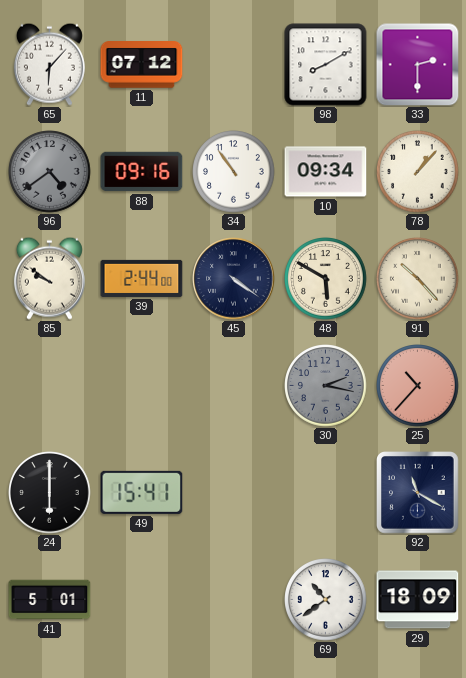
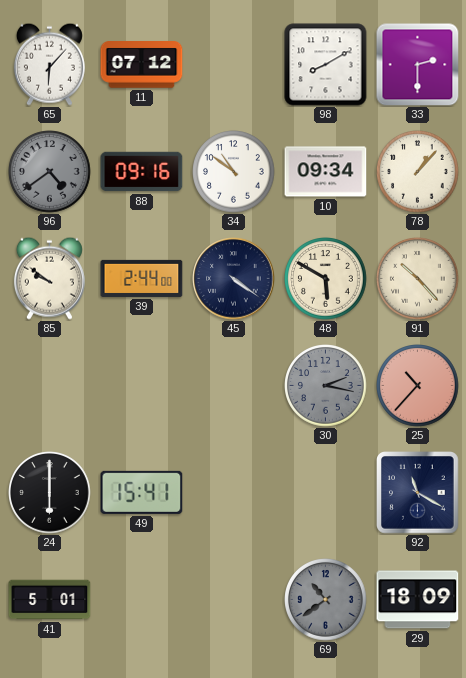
34: 10:54 -> 10:51 (234, 172)
69 dial: white -> grey (326, 600)
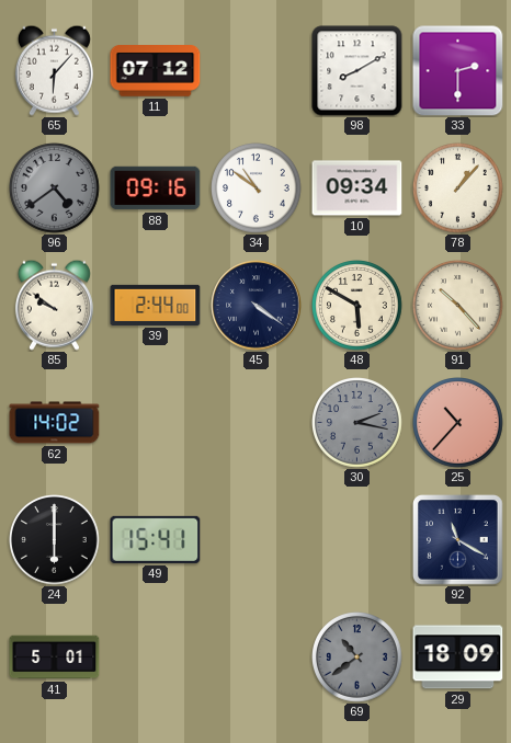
62: none -> 14:02 (55, 423)
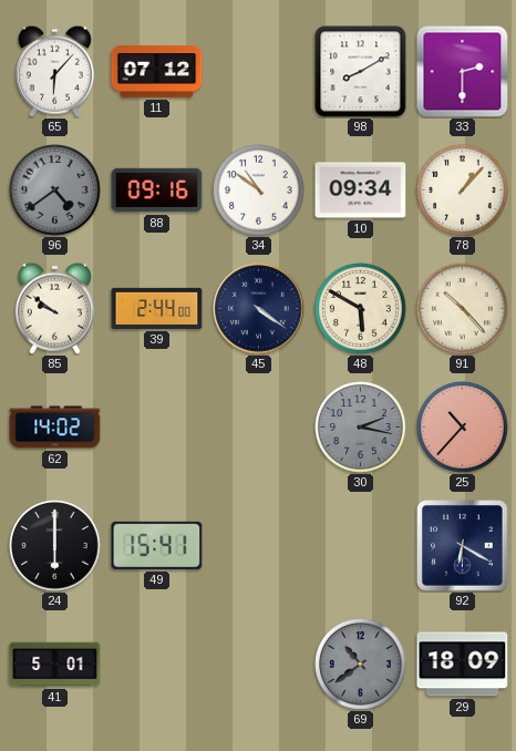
92: 11:20 -> 6:20 (463, 546)
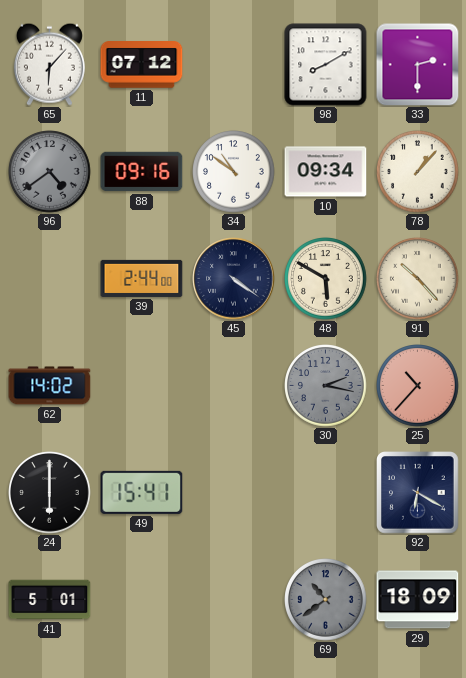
85: 9:51 -> none (54, 308)
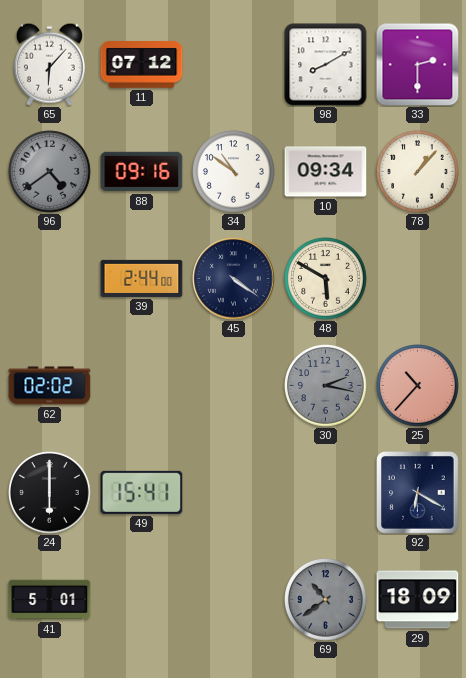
91: 10:23 -> none (418, 279)
62: 14:02 -> 02:02 (50, 386)
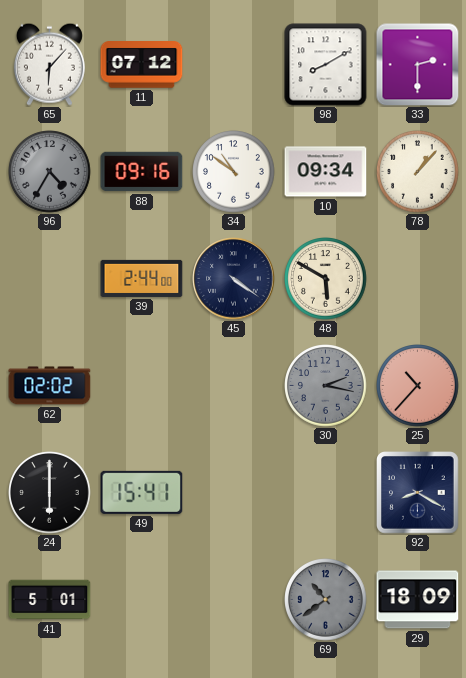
96: 4:39 -> 4:35 (50, 172)
92: 6:20 -> 8:20 (418, 493)
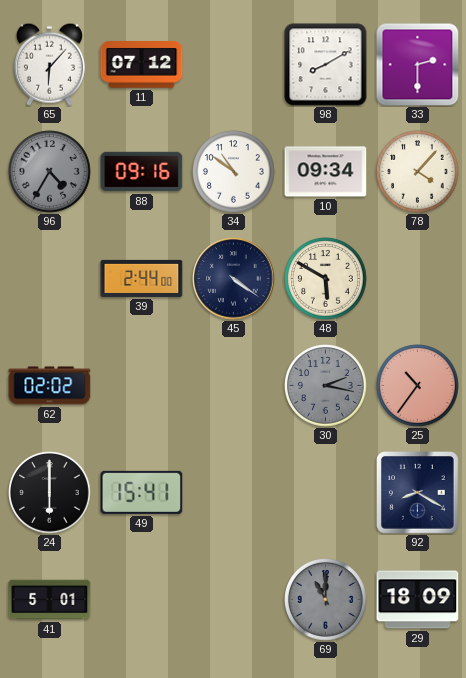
78: 1:07 -> 4:07 (418, 172)
25: 10:37 -> 10:36 (418, 386)
69: 10:39 -> 11:00 (326, 600)
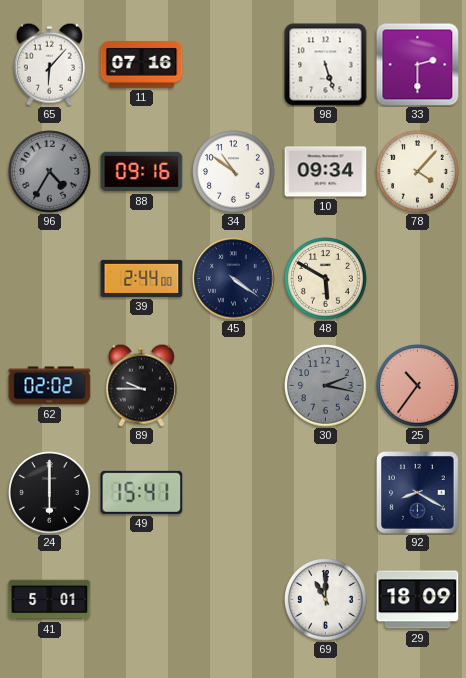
11: 07:12 -> 07:16 (142, 65)
98: 8:10 -> 5:27 (326, 65)
89: none -> 9:45 (141, 385)
69 dial: grey -> white (326, 600)
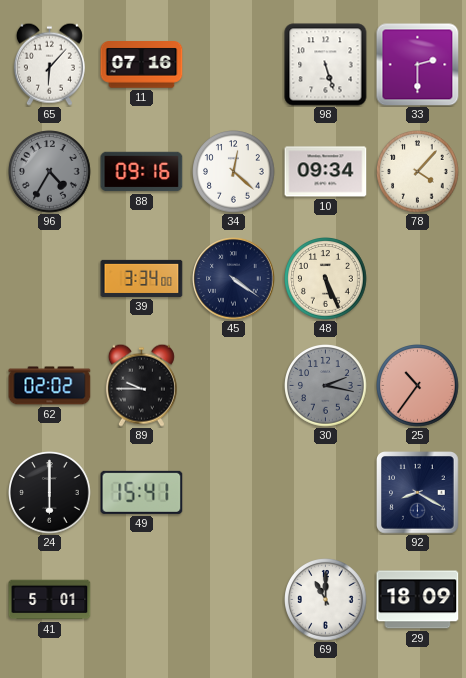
34: 10:51 -> 12:22 (234, 172)
39: 2:44 -> 3:34 (142, 278)
48: 5:50 -> 5:26 (326, 279)
